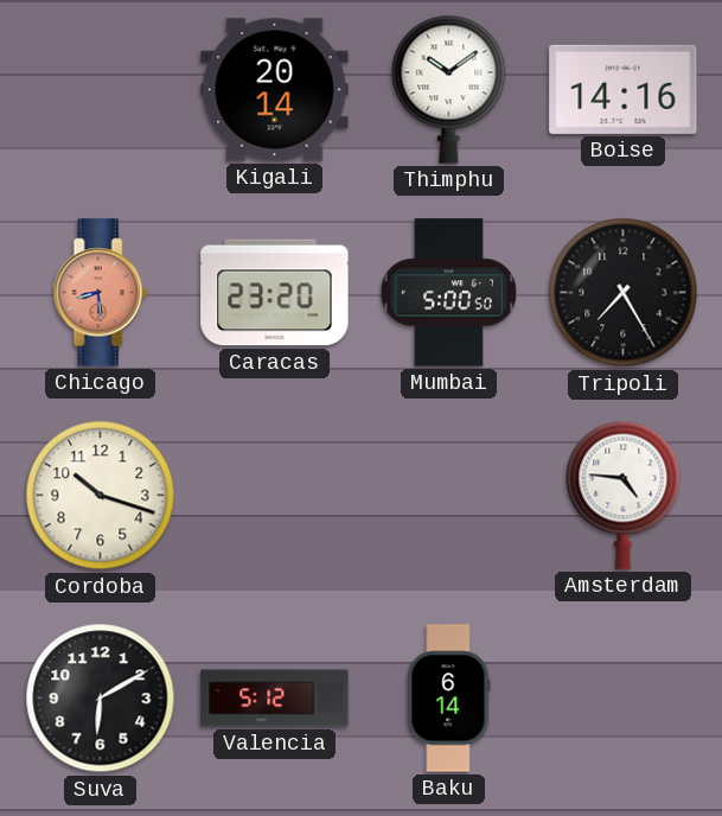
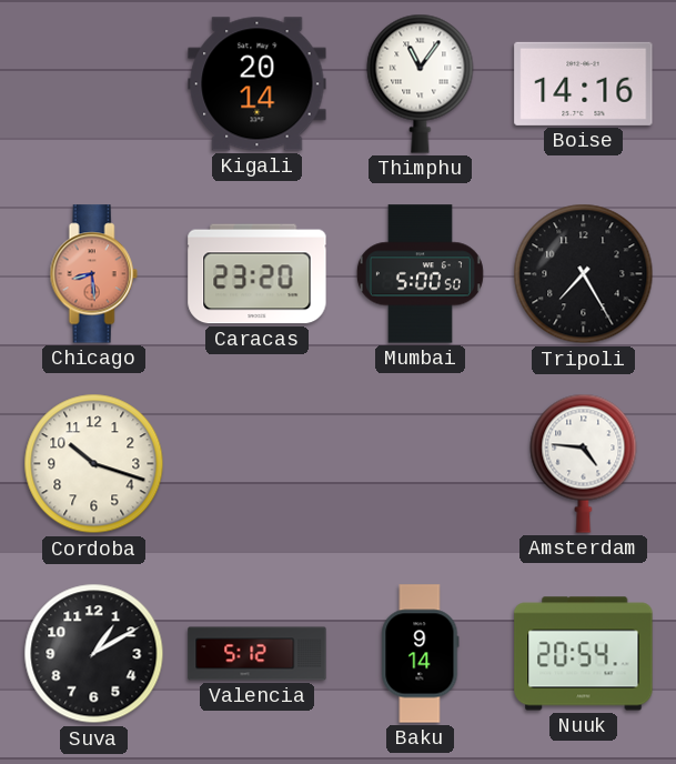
Thimphu: 10:09 -> 11:06 (421, 83)
Suva: 6:10 -> 1:10 (94, 654)
Baku: 6:14 -> 9:14 (421, 654)
Nuuk: none -> 20:54 (584, 654)
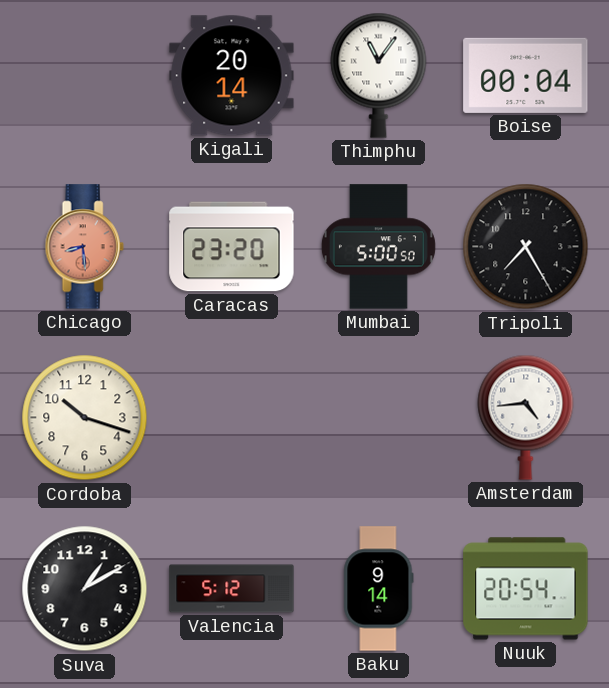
Boise: 14:16 -> 00:04 (526, 75)
Amsterdam: 4:46 -> 4:44 (526, 417)
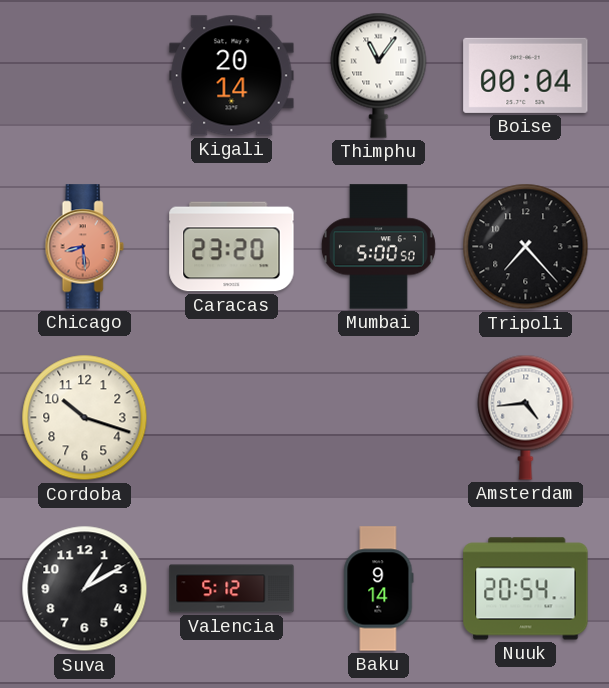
Tripoli: 7:25 -> 7:23 (526, 247)
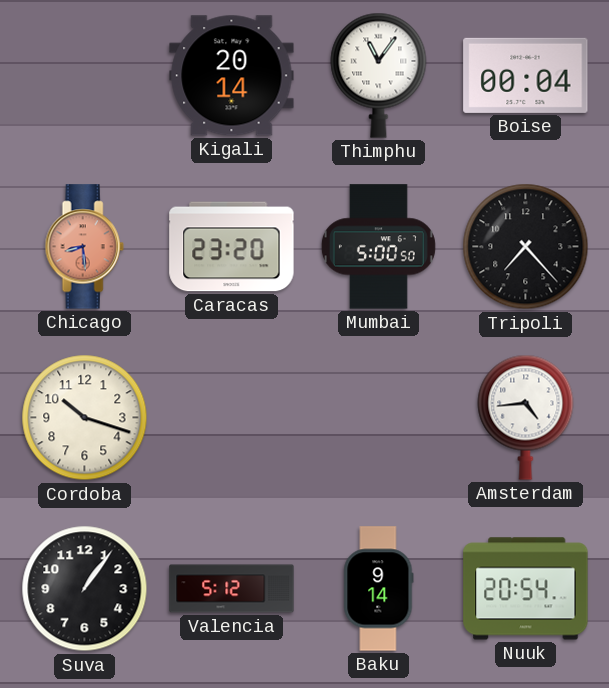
Suva: 1:10 -> 1:06 (85, 589)
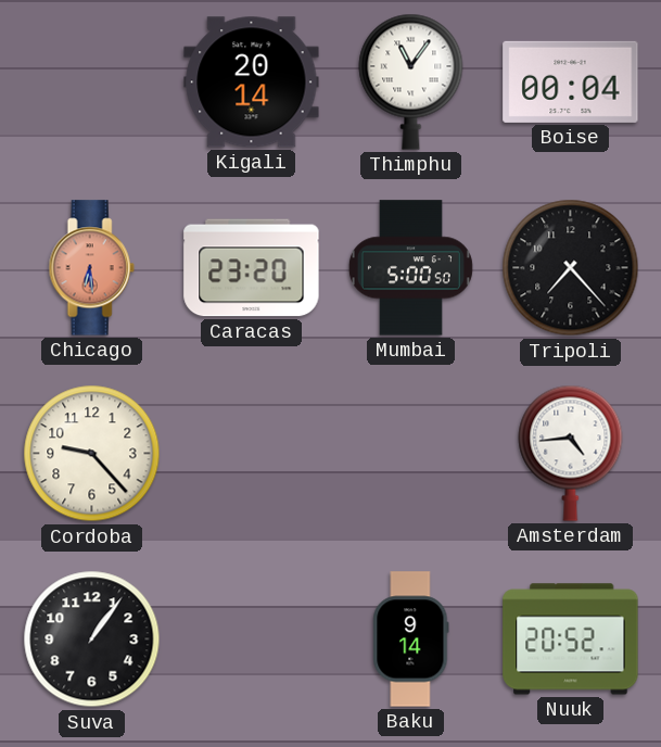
Chicago: 8:29 -> 6:29 (91, 268)
Cordoba: 10:18 -> 9:23 (92, 454)
Valencia: 5:12 -> none (232, 589)
Nuuk: 20:54 -> 20:52 (571, 640)
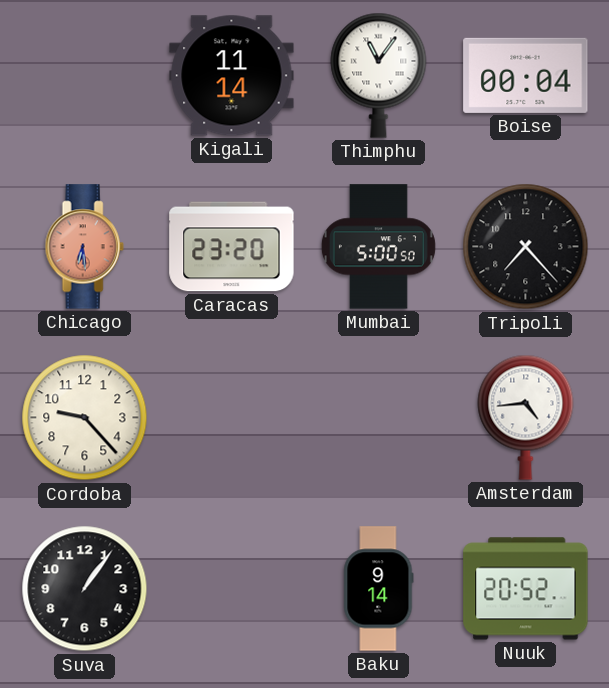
Kigali: 20:14 -> 11:14 (232, 76)
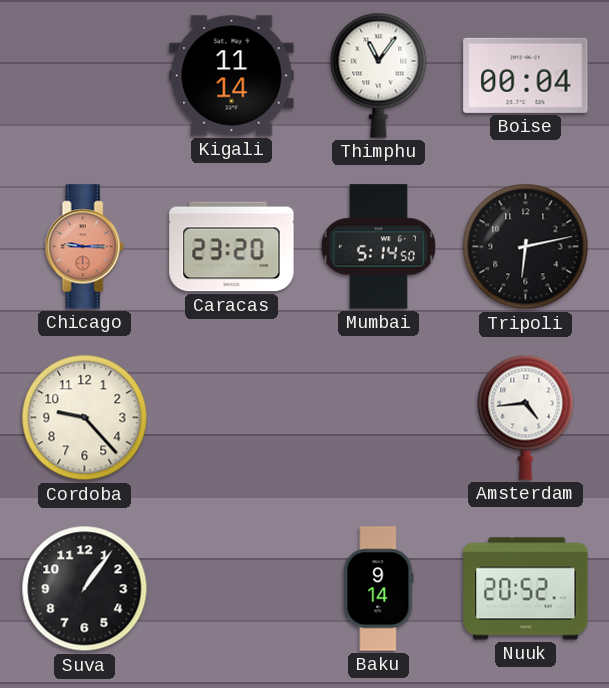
Chicago: 6:29 -> 9:15 (84, 247)
Mumbai: 5:00 -> 5:14 (378, 247)
Tripoli: 7:23 -> 6:13 (526, 247)
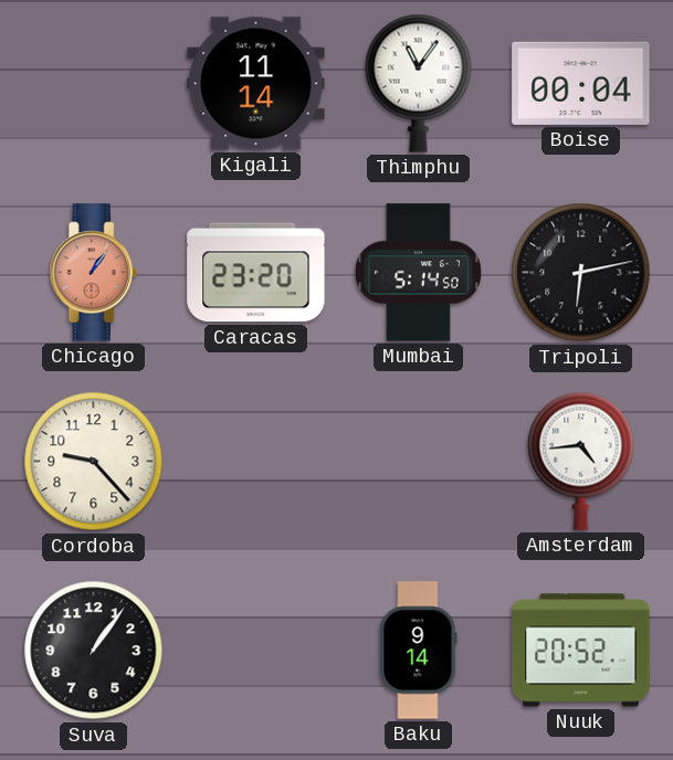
Chicago: 9:15 -> 1:06 (93, 273)
